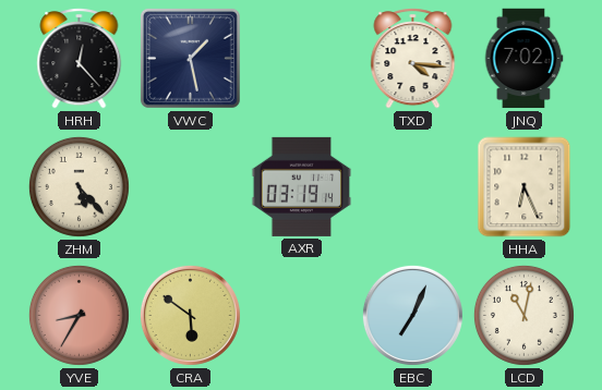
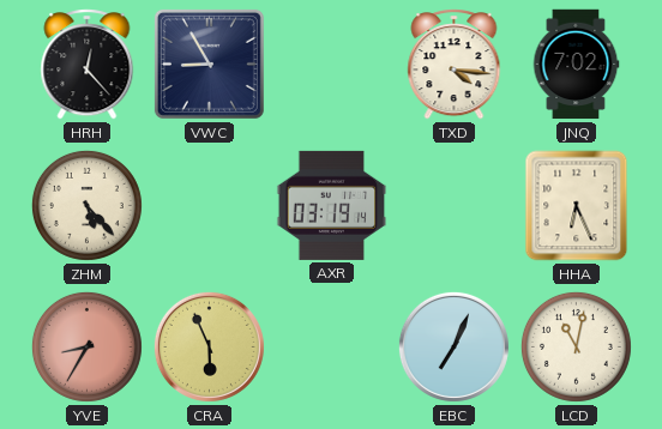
VWC: 1:28 -> 8:55 (209, 64)
CRA: 5:51 -> 5:56 (209, 346)
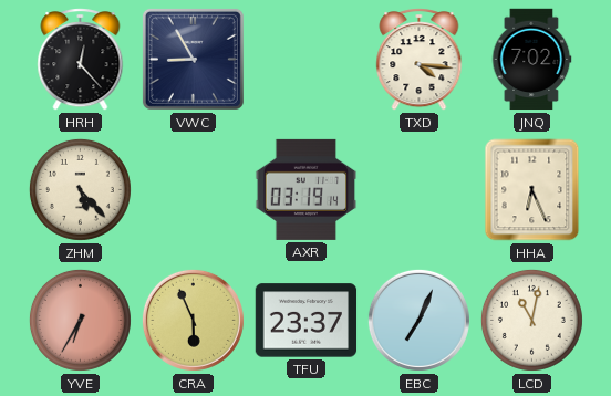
YVE: 8:35 -> 6:35 (80, 320)
TFU: none -> 23:37 (307, 321)
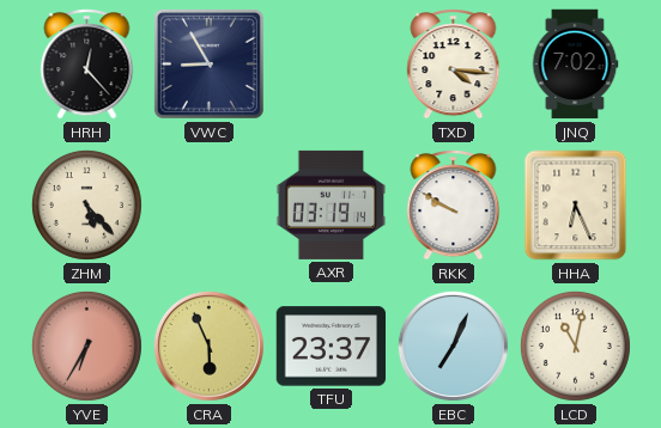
RKK: none -> 9:50 (454, 206)
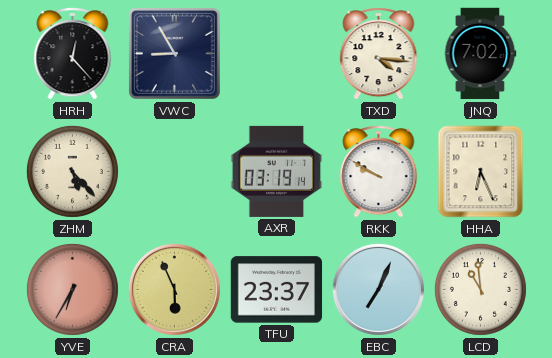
LCD: 11:02 -> 10:59 (480, 289)
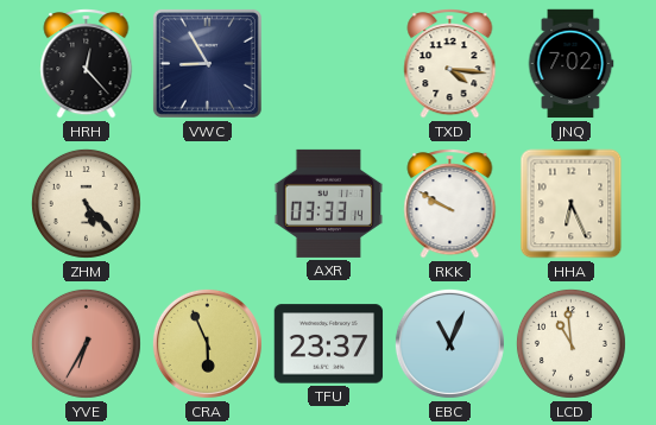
AXR: 03:19 -> 03:33 (329, 203)
EBC: 7:04 -> 11:04 (449, 343)
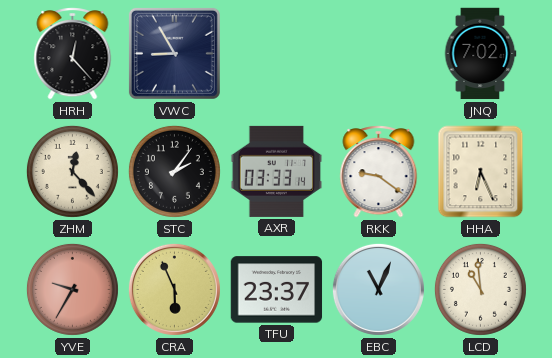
TXD: 4:16 -> none (450, 64)
ZHM: 5:23 -> 12:23 (72, 171)
STC: none -> 2:06 (174, 171)
RKK: 9:50 -> 9:21 (379, 172)
YVE: 6:35 -> 9:35 (72, 289)
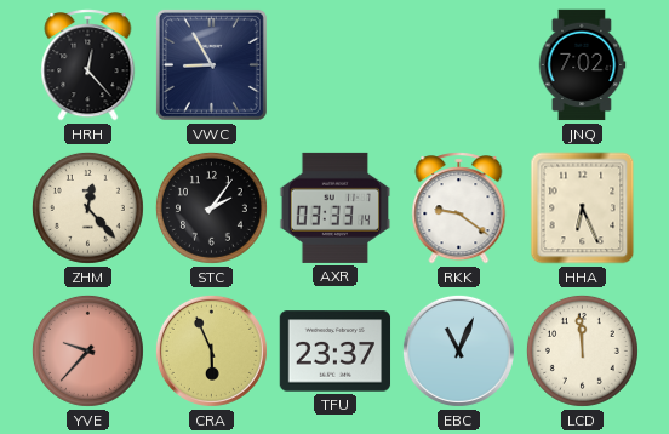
YVE: 9:35 -> 9:37 (87, 350)
LCD: 10:59 -> 11:59 (582, 350)
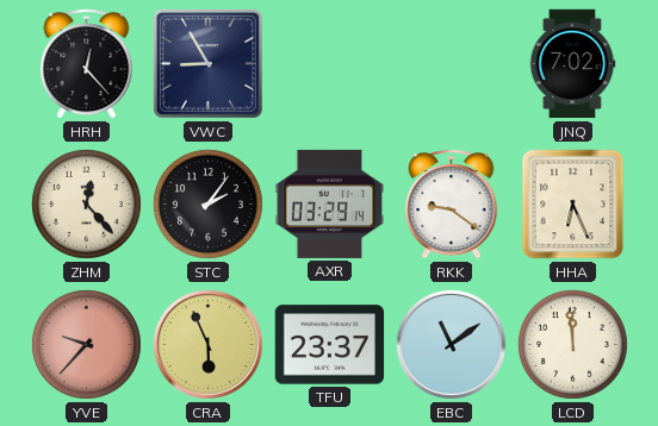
AXR: 03:33 -> 03:29 (330, 203)
EBC: 11:04 -> 11:09 (451, 344)
